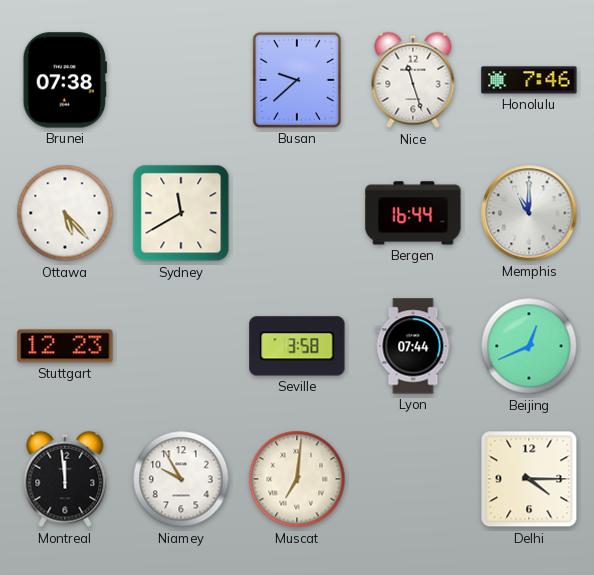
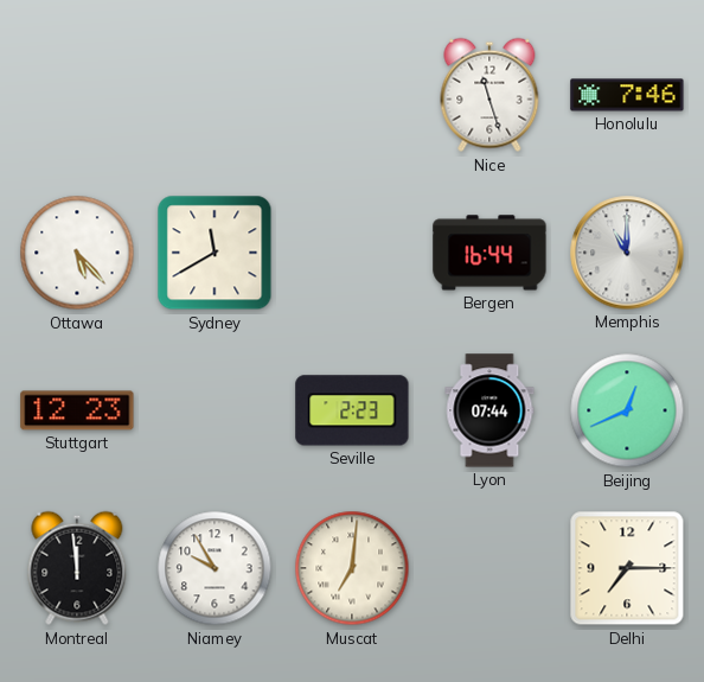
Brunei: 07:38 -> none (65, 80)
Busan: 9:38 -> none (297, 80)
Seville: 3:58 -> 2:23 (352, 410)
Delhi: 4:15 -> 7:15 (627, 568)
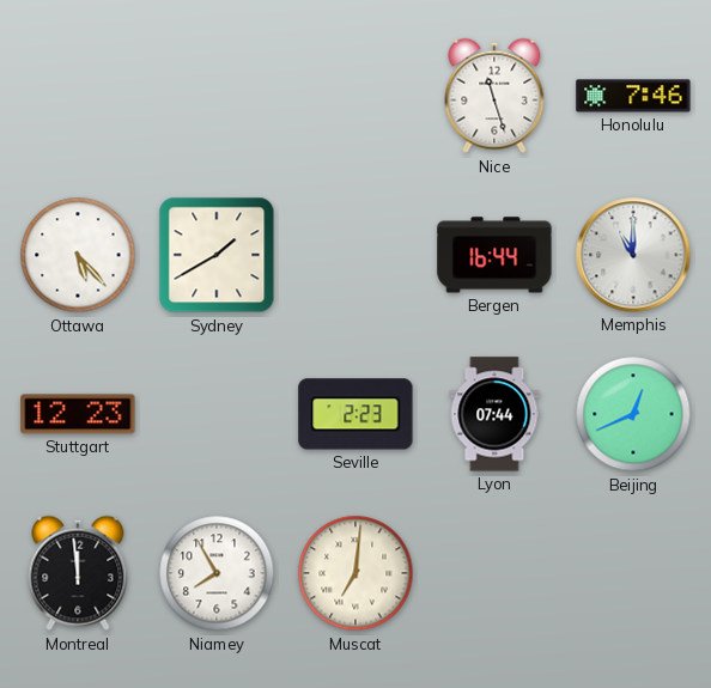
Sydney: 11:40 -> 1:40 (217, 255)
Niamey: 9:55 -> 7:55 (217, 573)
Delhi: 7:15 -> none (627, 568)
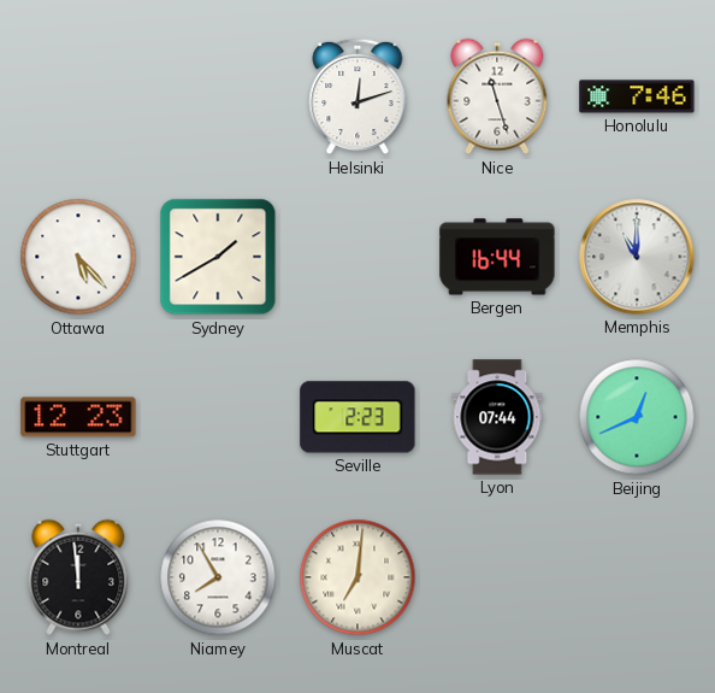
Helsinki: none -> 12:12 (357, 96)
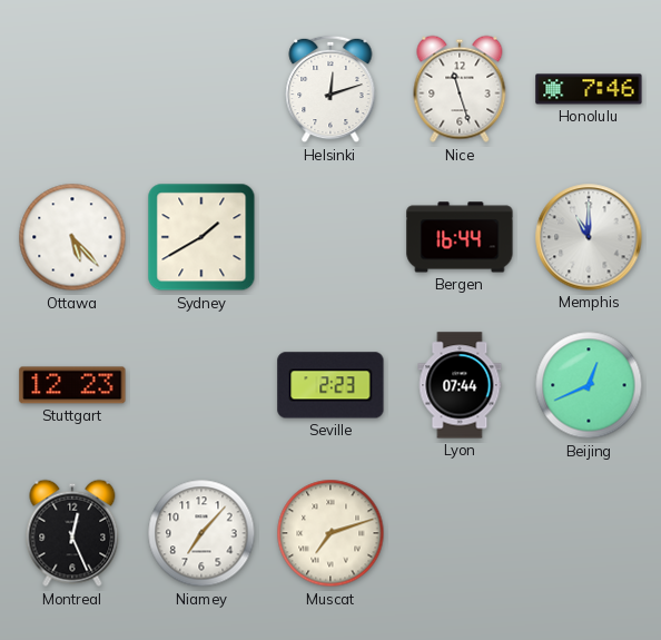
Montreal: 11:59 -> 12:26 (72, 533)
Niamey: 7:55 -> 7:07 (201, 533)
Muscat: 7:01 -> 7:12 (331, 533)
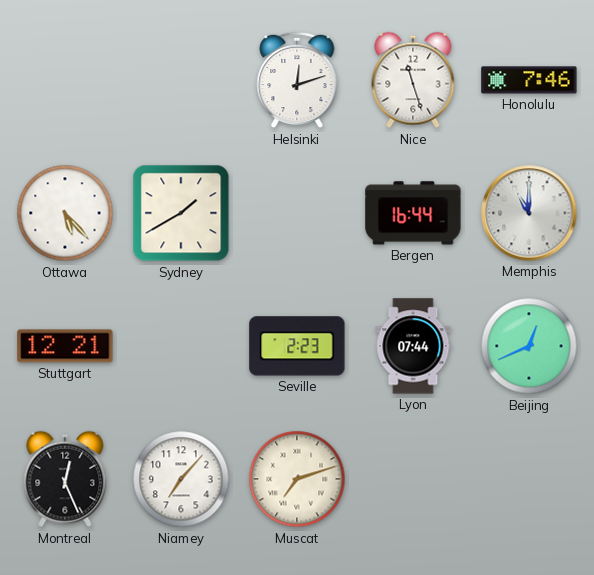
Stuttgart: 12:23 -> 12:21 (65, 346)
